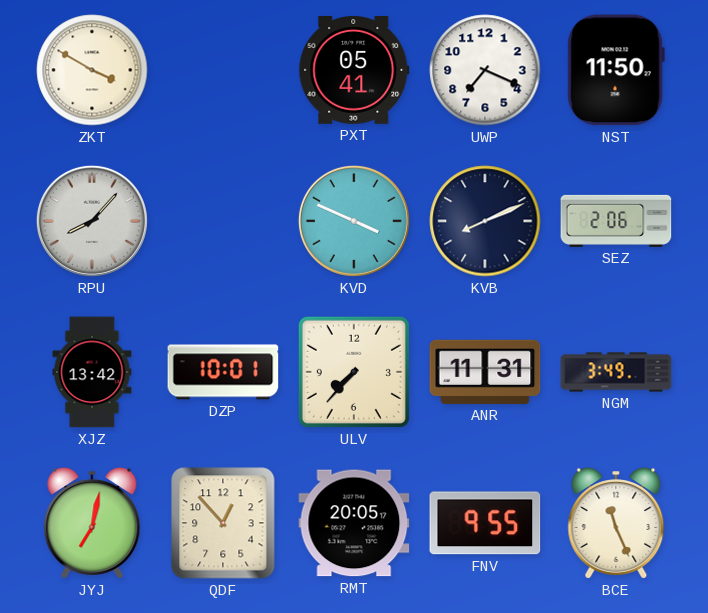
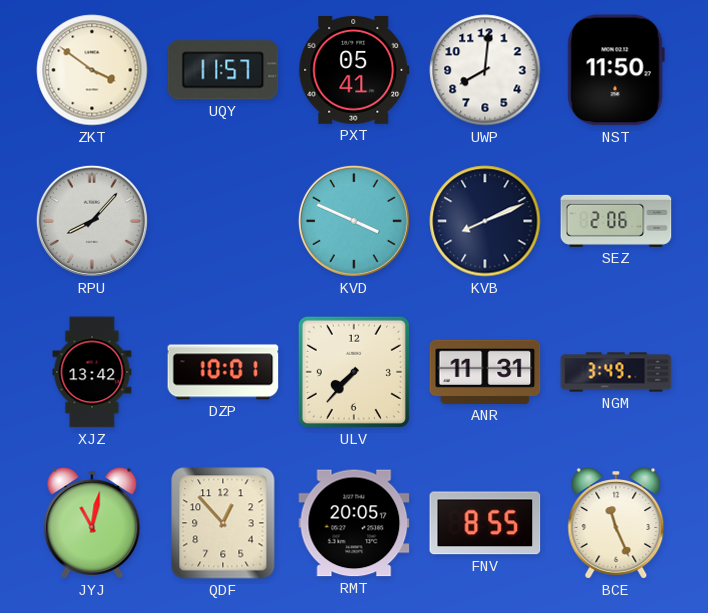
ZKT: 3:50 -> 3:51 (92, 70)
UQY: none -> 11:57 (223, 70)
UWP: 7:19 -> 8:01 (485, 70)
JYJ: 7:02 -> 11:02 (92, 523)
FNV: 9:55 -> 8:55 (485, 523)
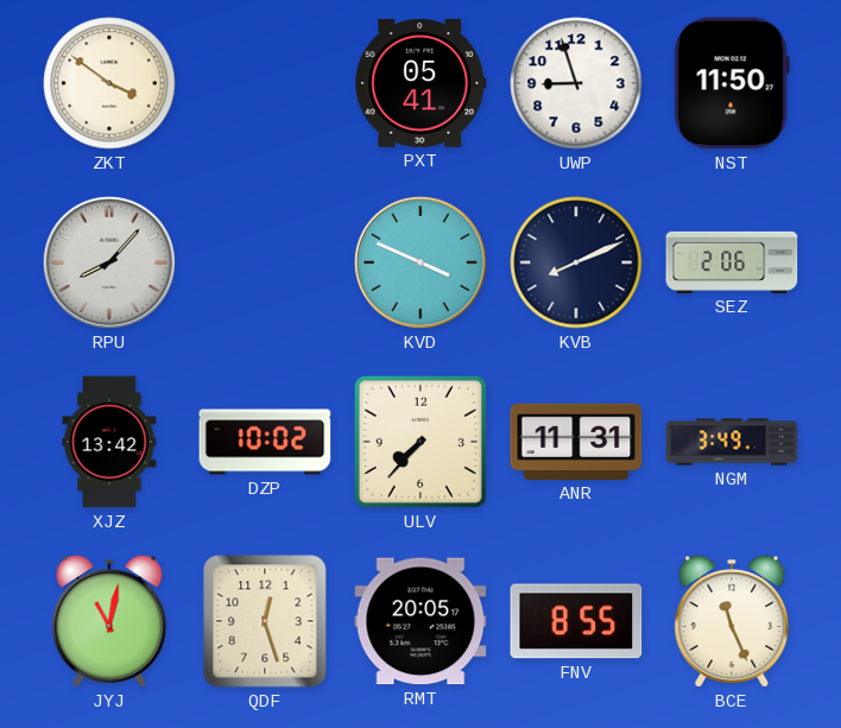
UQY: 11:57 -> none (223, 70)
UWP: 8:01 -> 8:57 (576, 83)
DZP: 10:01 -> 10:02 (265, 442)
QDF: 12:53 -> 12:27 (265, 621)
